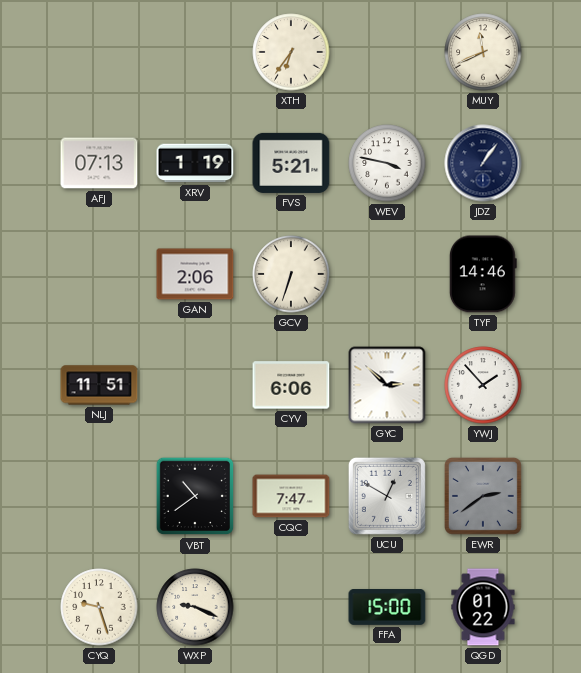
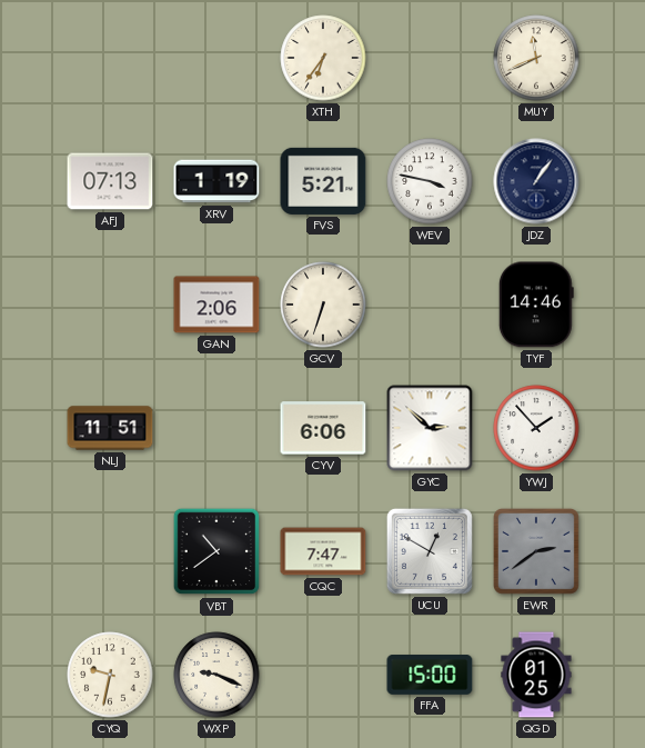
CYQ: 9:27 -> 9:32 (110, 675)
QGD: 01:22 -> 01:25 (536, 675)
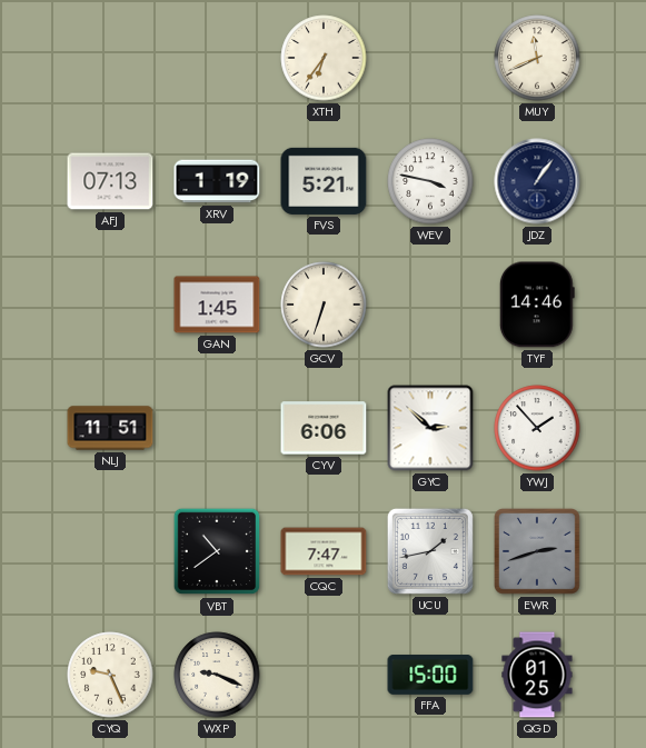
GAN: 2:06 -> 1:45 (217, 305)
UCU: 12:50 -> 1:43 (430, 551)
EWR: 2:39 -> 2:42 (537, 551)
CYQ: 9:32 -> 9:26 (110, 675)
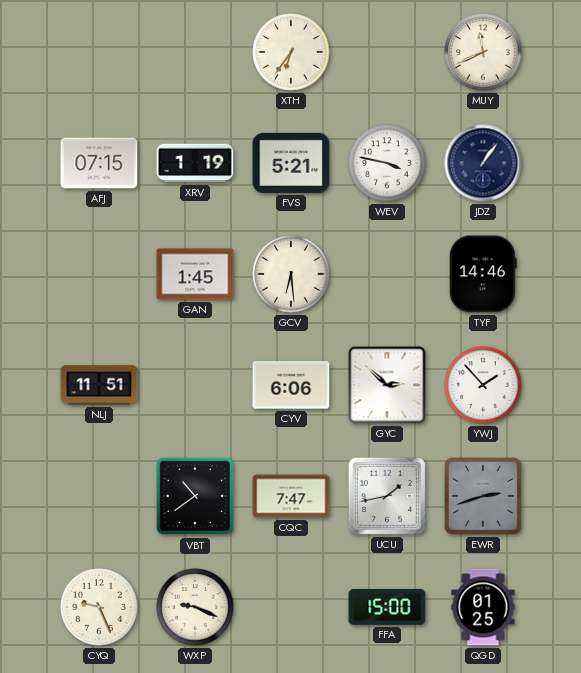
AFJ: 07:13 -> 07:15 (99, 163)
GCV: 6:33 -> 6:29 (291, 274)
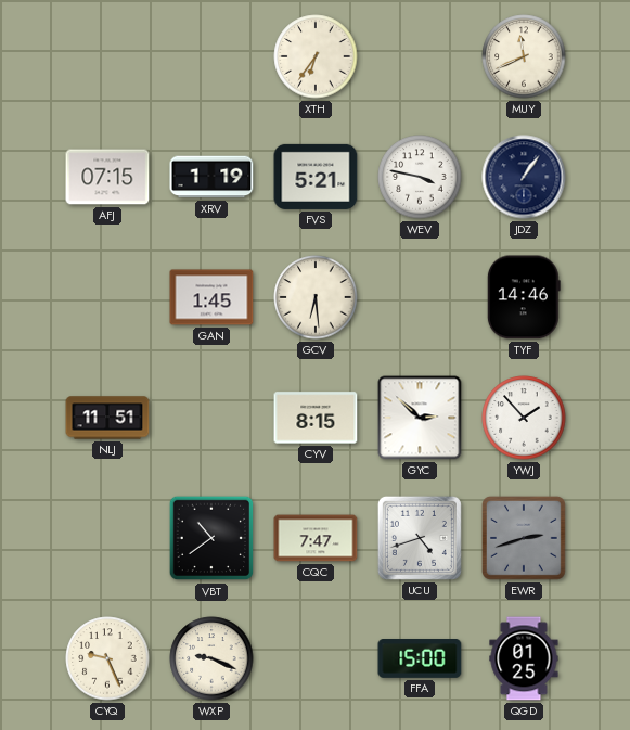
CYV: 6:06 -> 8:15 (316, 418)
UCU: 1:43 -> 4:42 (420, 538)
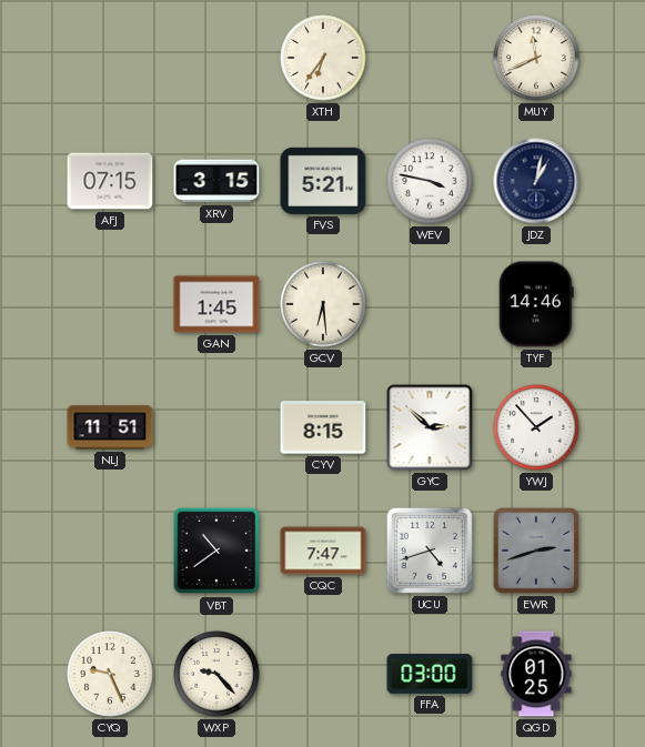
XRV: 1:19 -> 3:15 (216, 181)
JDZ: 1:06 -> 1:02 (536, 181)
WXP: 9:19 -> 9:23 (216, 674)
FFA: 15:00 -> 03:00 (430, 675)
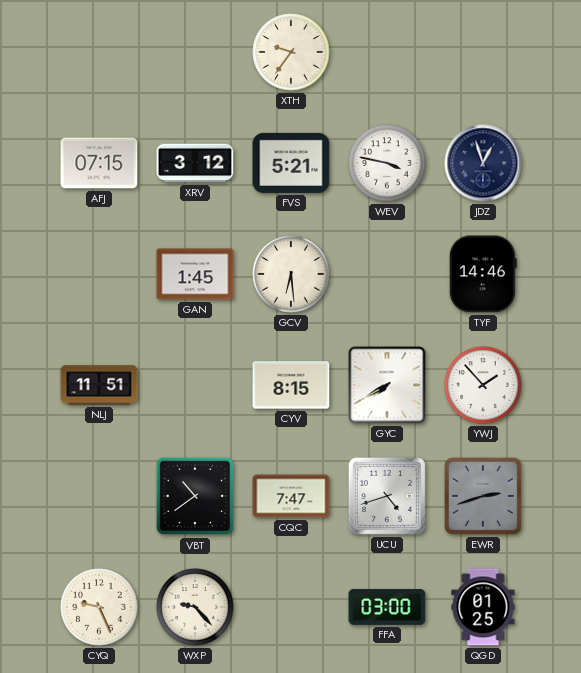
XTH: 6:36 -> 9:36 (291, 52)
MUY: 11:41 -> none (536, 58)
XRV: 3:15 -> 3:12 (195, 163)
JDZ: 1:02 -> 12:57 (483, 163)
GYC: 2:52 -> 7:40 (387, 385)
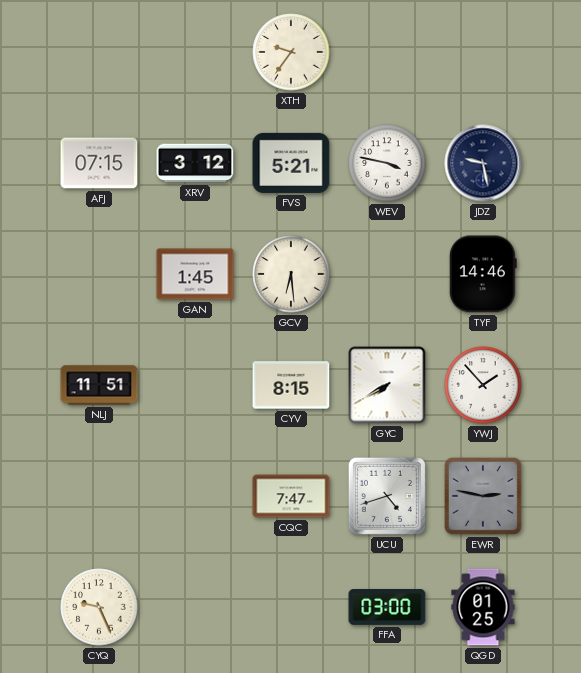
JDZ: 12:57 -> 9:28 (483, 163)
VBT: 10:39 -> none (195, 496)
EWR: 2:42 -> 2:47 (483, 496)
WXP: 9:23 -> none (195, 607)
